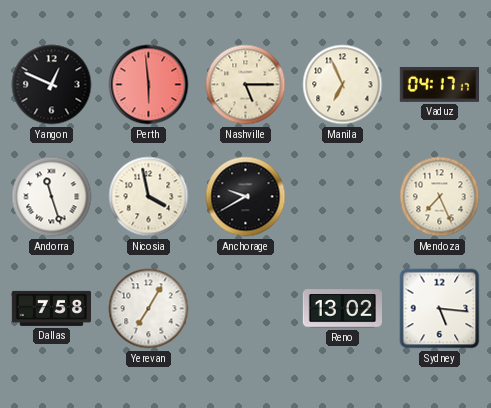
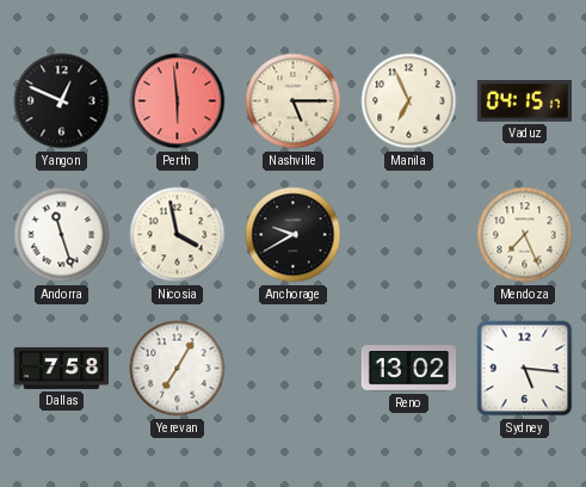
Vaduz: 04:17 -> 04:15 (524, 101)
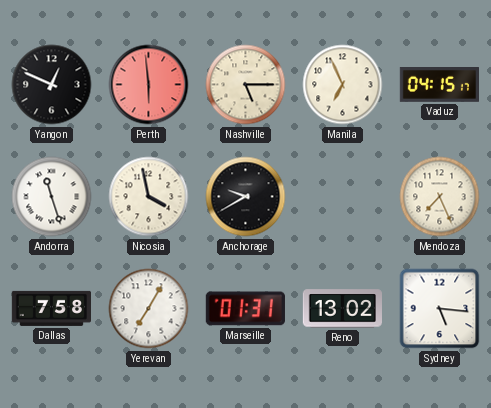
Marseille: none -> 01:31 (245, 309)
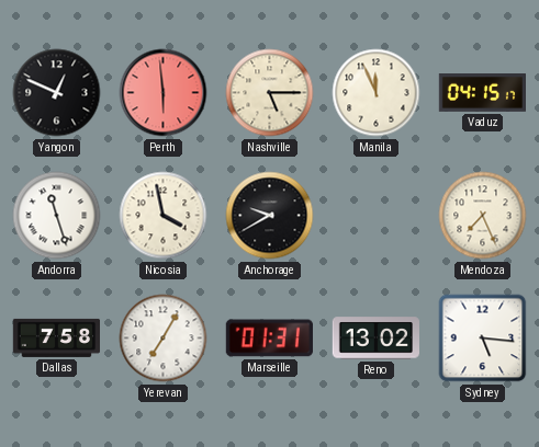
Manila: 6:56 -> 11:56 (377, 93)
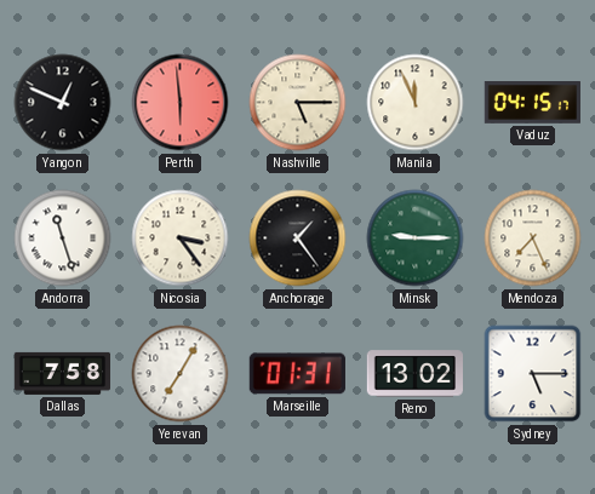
Nicosia: 3:58 -> 3:24 (181, 239)
Anchorage: 9:40 -> 1:24 (298, 239)
Minsk: none -> 9:15 (416, 239)
Sydney: 5:16 -> 5:15 (533, 374)
